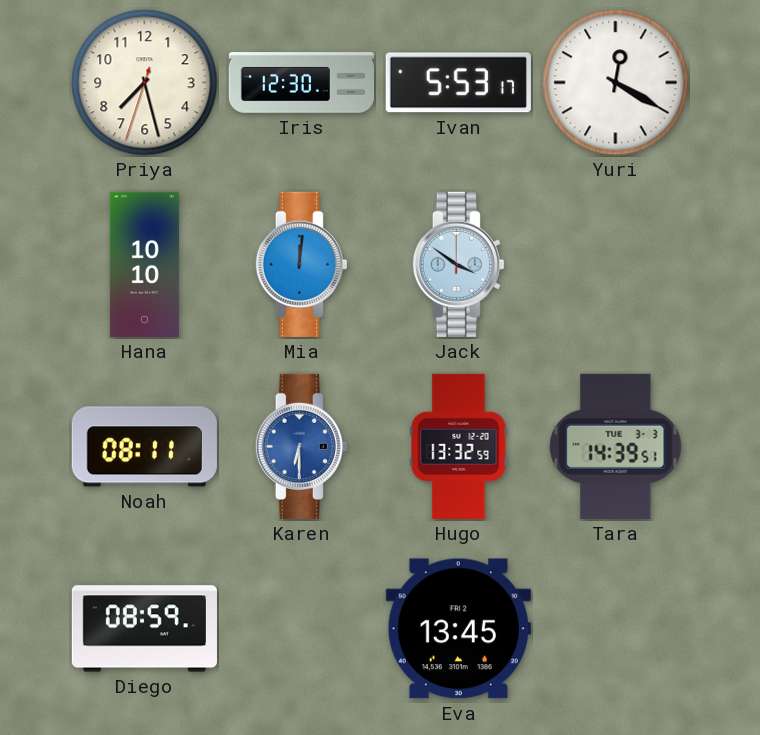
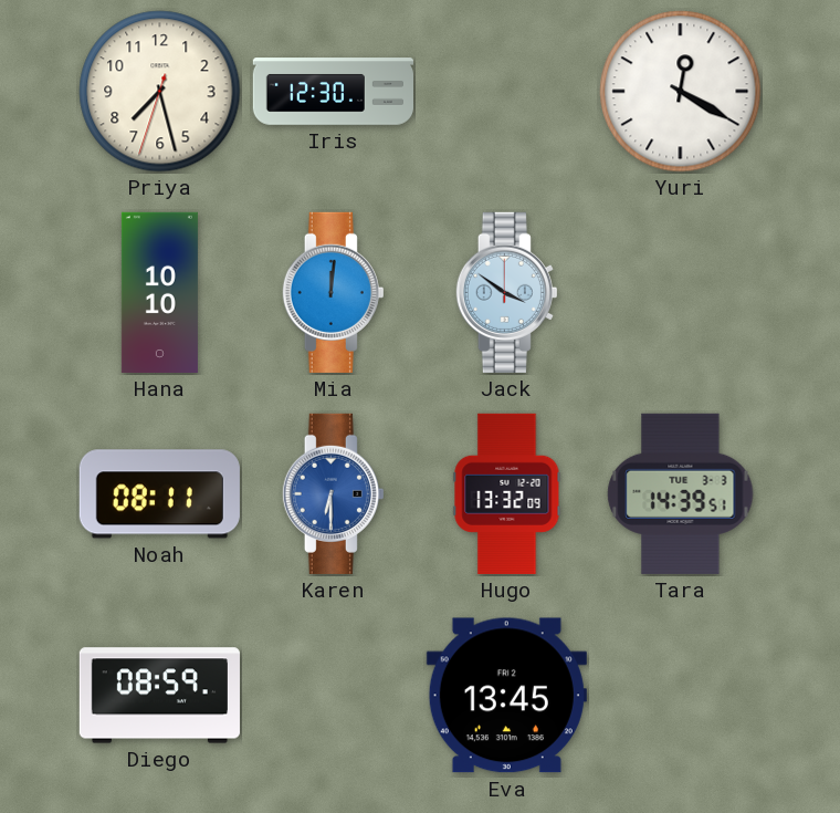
Ivan: 5:53 -> none (458, 83)
Hugo: 13:32:59 -> 13:32:09 (507, 493)
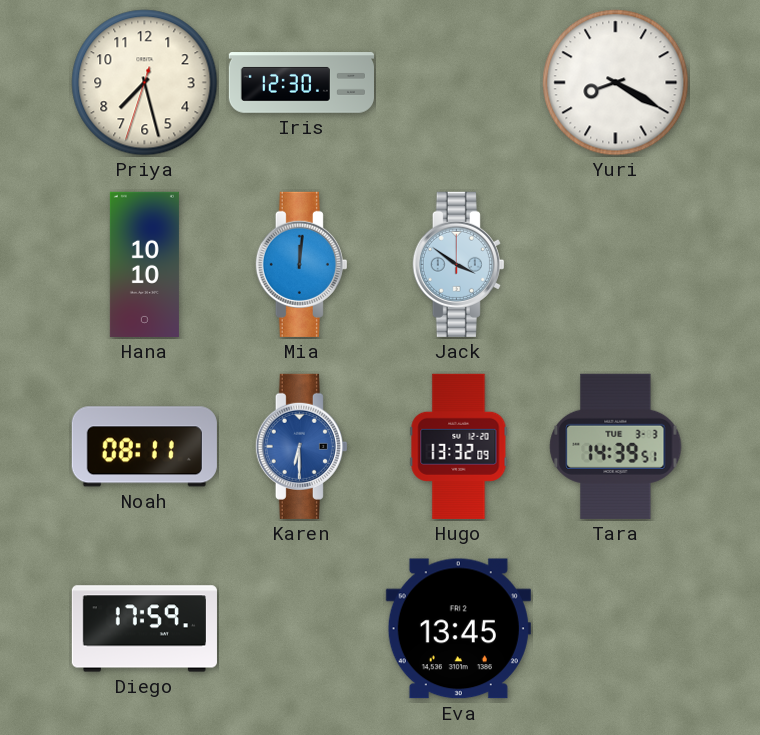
Yuri: 12:20 -> 8:20 (616, 83)
Diego: 08:59 -> 17:59 (144, 629)
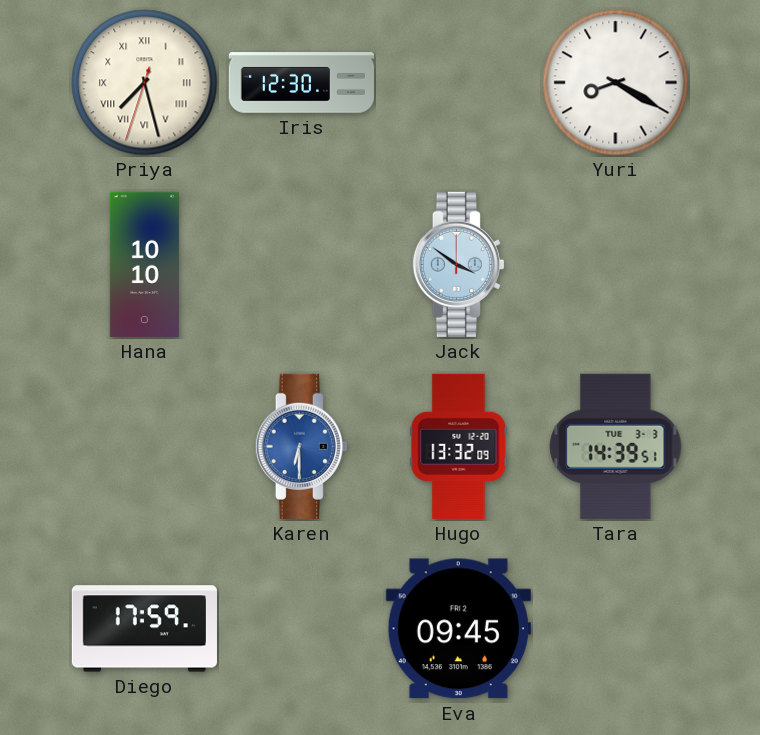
Priya numerals: Arabic -> Roman (145, 83)
Mia: 12:01 -> none (301, 264)
Noah: 08:11 -> none (144, 447)
Eva: 13:45 -> 09:45 (458, 629)
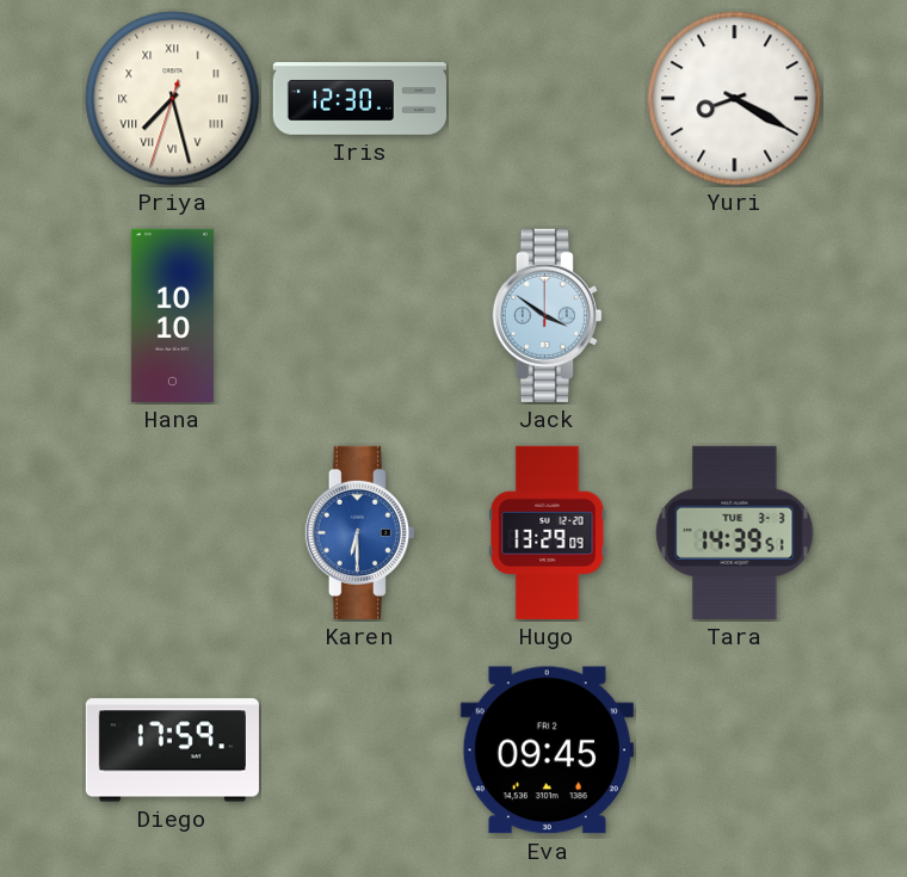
Hugo: 13:32 -> 13:29 (548, 532)
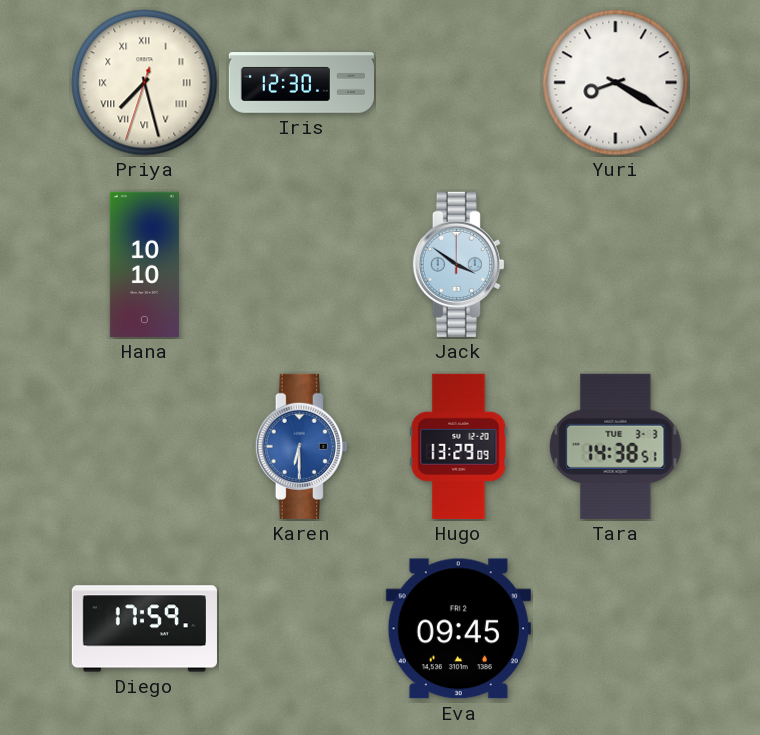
Tara: 14:39 -> 14:38 (616, 446)
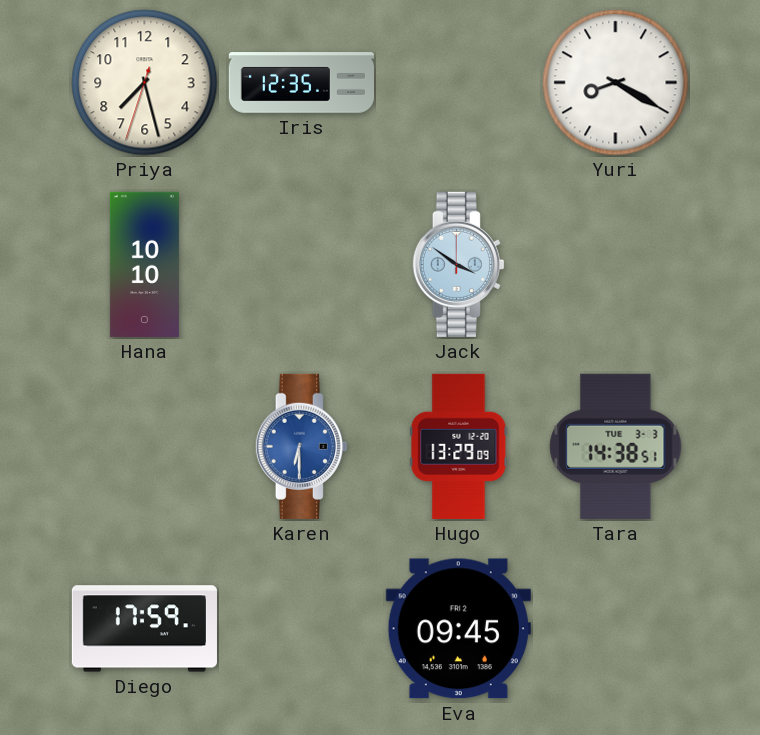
Priya numerals: Roman -> Arabic (145, 83)
Iris: 12:30 -> 12:35 (301, 83)
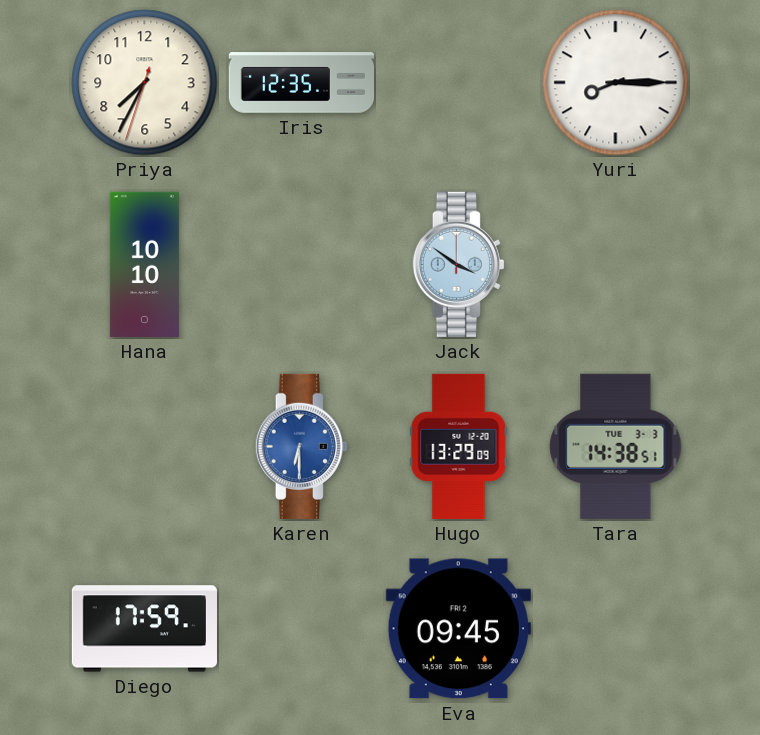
Priya: 7:27 -> 7:34 (145, 83)
Yuri: 8:20 -> 8:15 (616, 83)
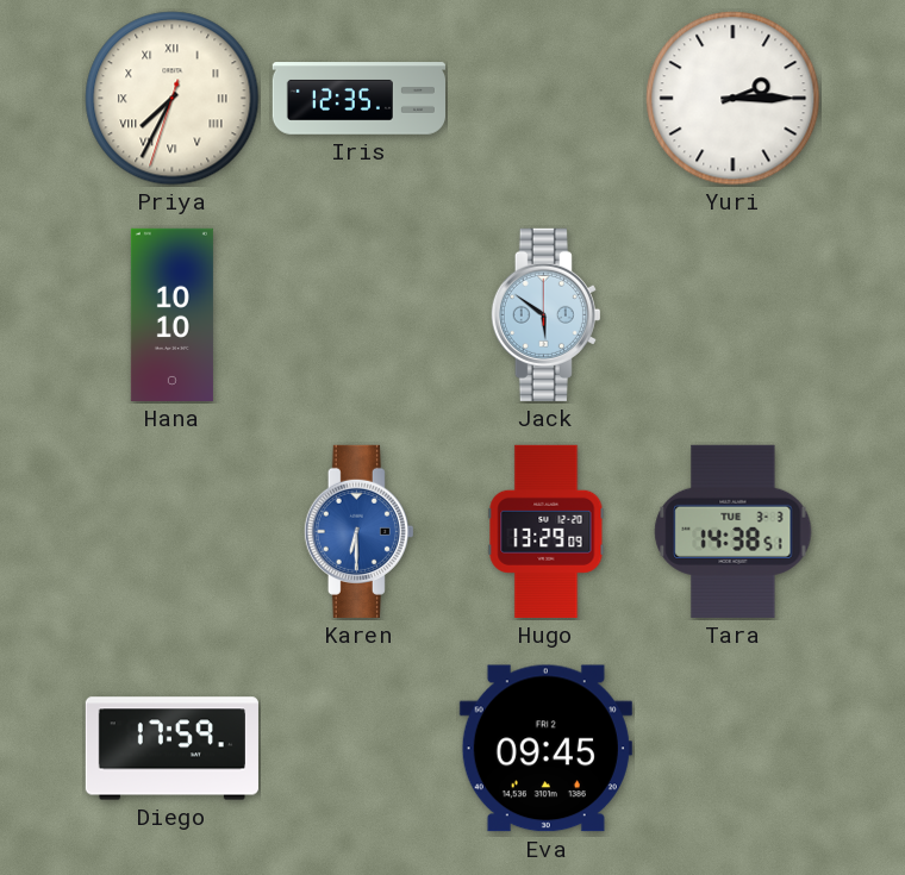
Priya numerals: Arabic -> Roman (173, 99)
Yuri: 8:15 -> 2:15 (734, 99)
Jack: 3:51 -> 5:51 (545, 314)
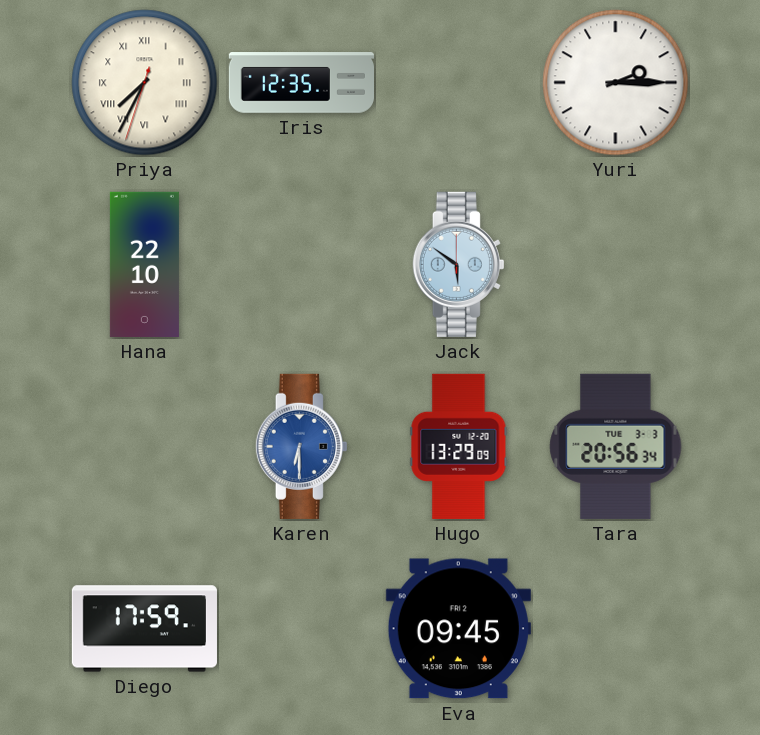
Hana: 10:10 -> 22:10 (144, 264)
Tara: 14:38 -> 20:56 (616, 446)
